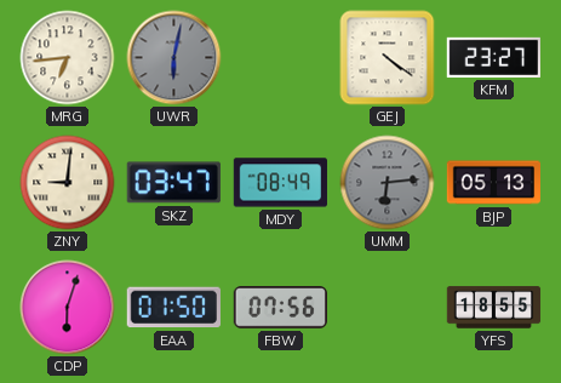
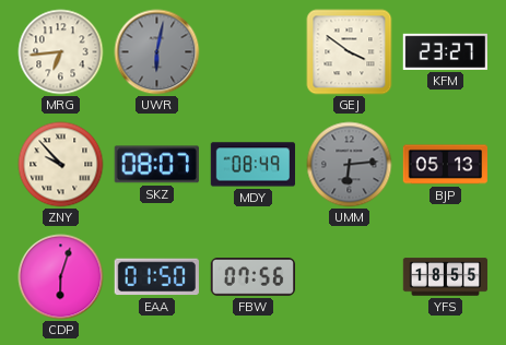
GEJ: 4:21 -> 3:51 (350, 52)
ZNY: 9:01 -> 9:53 (61, 165)
SKZ: 03:47 -> 08:07 (156, 165)
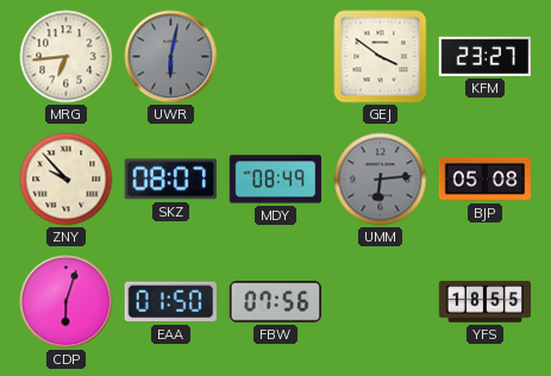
BJP: 05:13 -> 05:08 (484, 180)
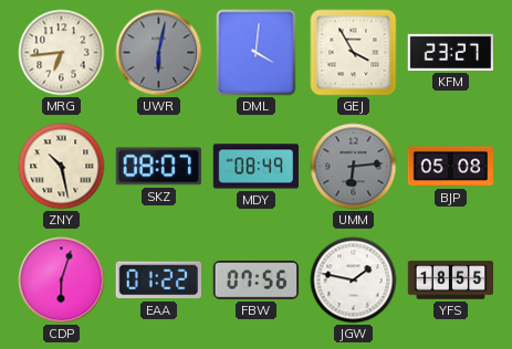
DML: none -> 4:01 (257, 53)
GEJ: 3:51 -> 3:55 (354, 53)
ZNY: 9:53 -> 10:28 (62, 167)
EAA: 01:50 -> 01:22 (158, 281)
JGW: none -> 1:47 (354, 281)
